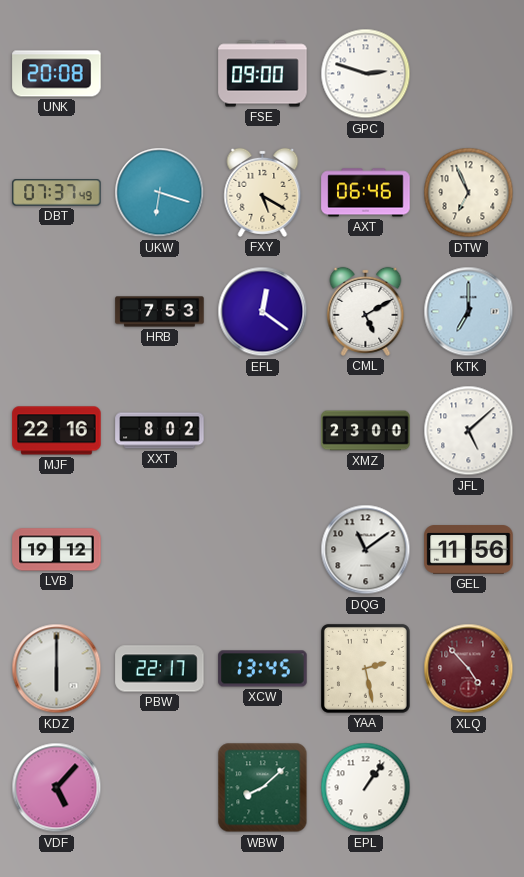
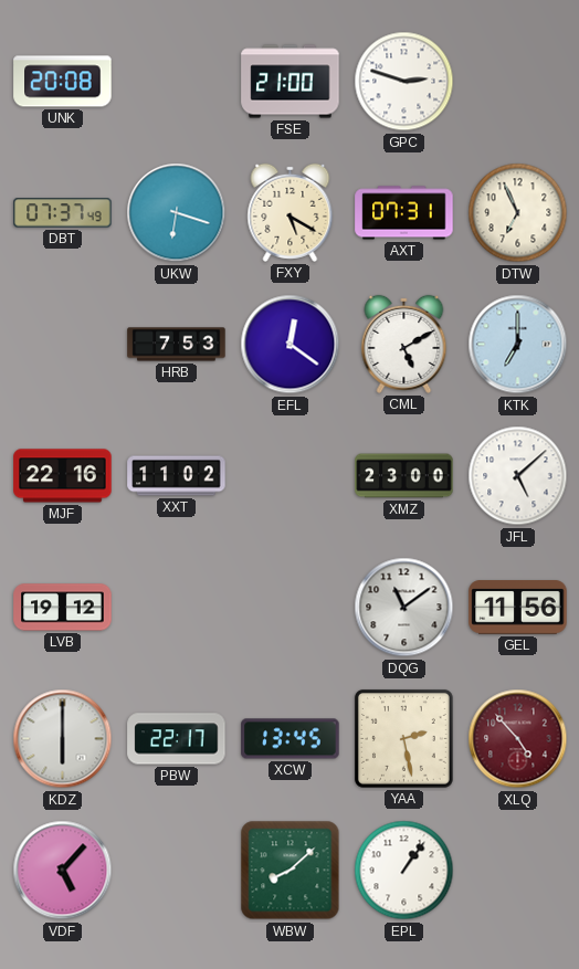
FSE: 09:00 -> 21:00 (291, 82)
AXT: 06:46 -> 07:31 (404, 213)
XXT: 8:02 -> 11:02 (177, 476)
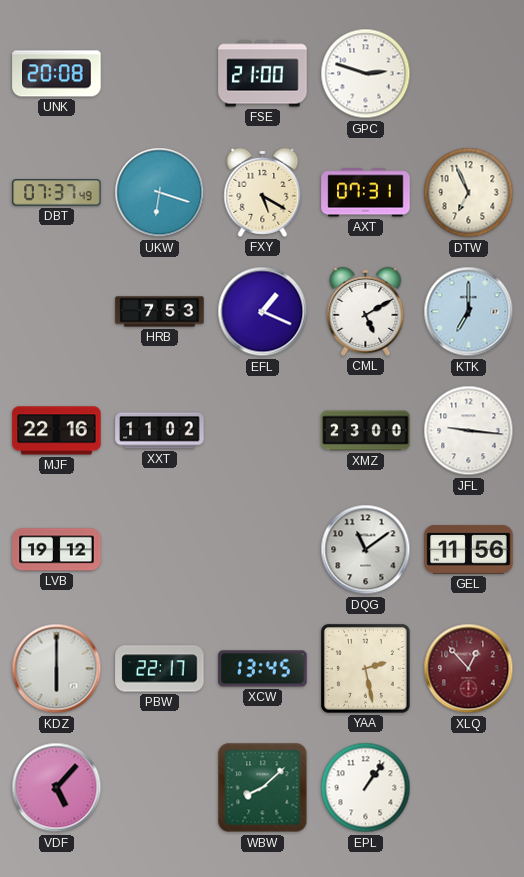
EFL: 12:21 -> 1:19 (263, 312)
JFL: 5:08 -> 9:16 (469, 431)
XLQ: 4:53 -> 12:53 (469, 669)
